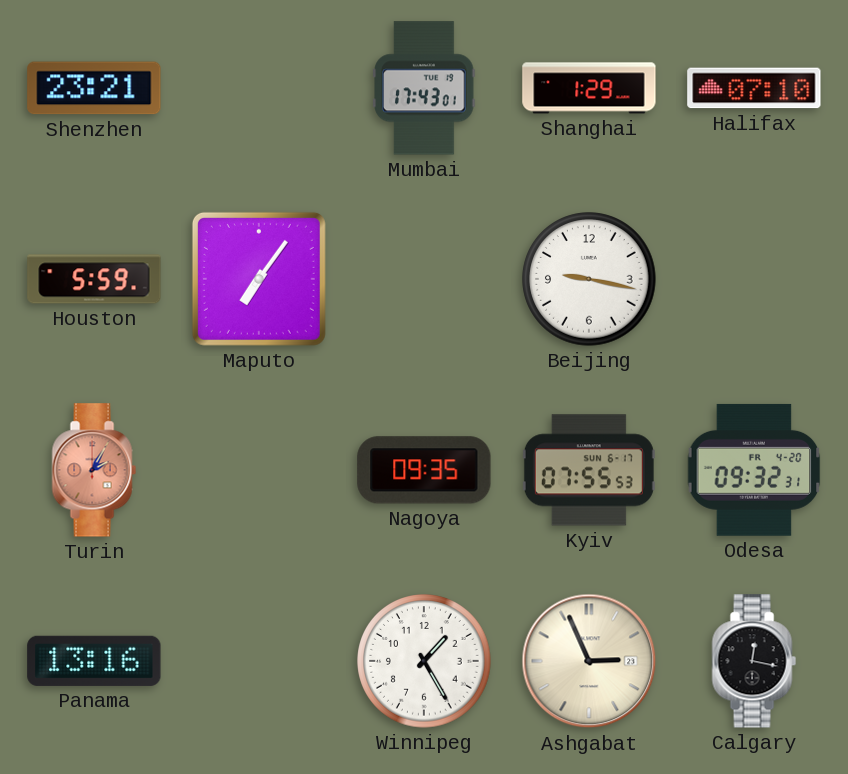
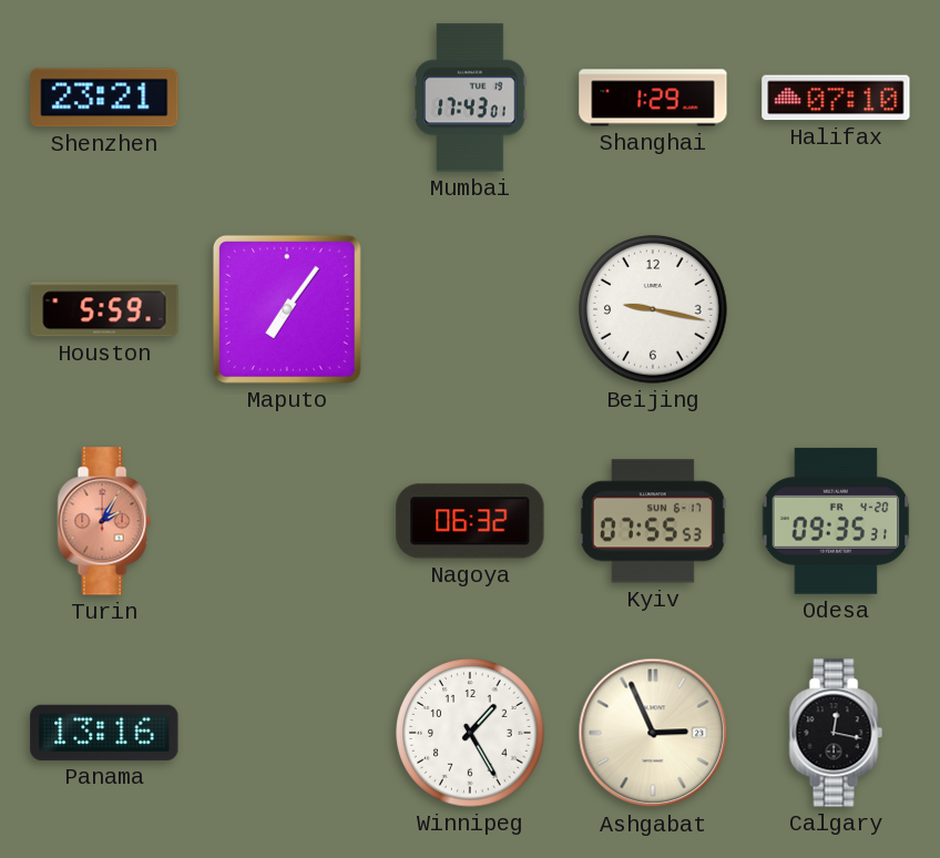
Nagoya: 09:35 -> 06:32 (470, 521)
Odesa: 09:32 -> 09:35 (836, 521)
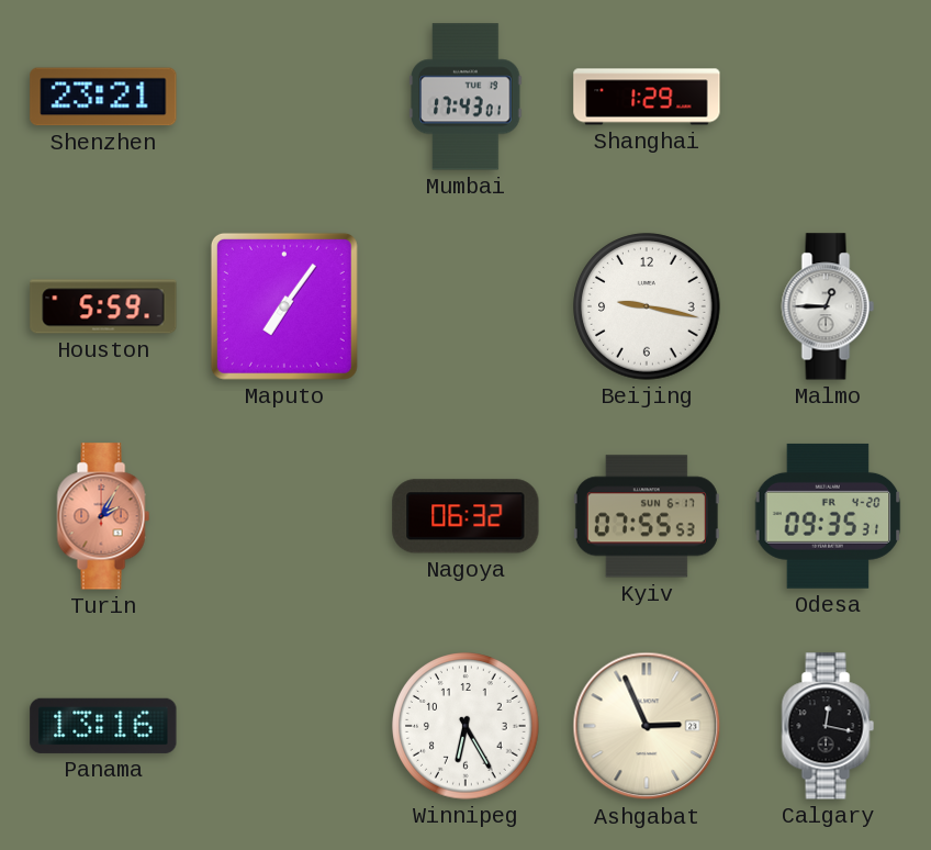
Halifax: 07:10 -> none (836, 98)
Malmo: none -> 12:45 (828, 306)
Winnipeg: 1:25 -> 6:25 (466, 726)
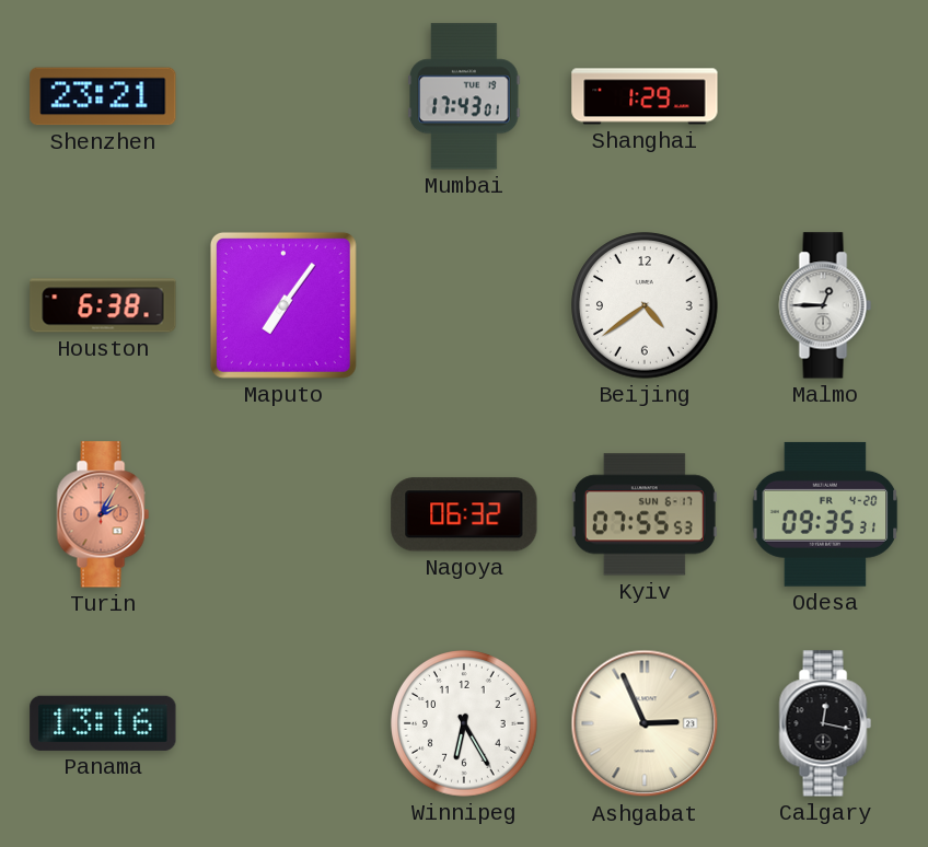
Houston: 5:59 -> 6:38 (103, 305)
Beijing: 9:17 -> 4:39 (645, 305)
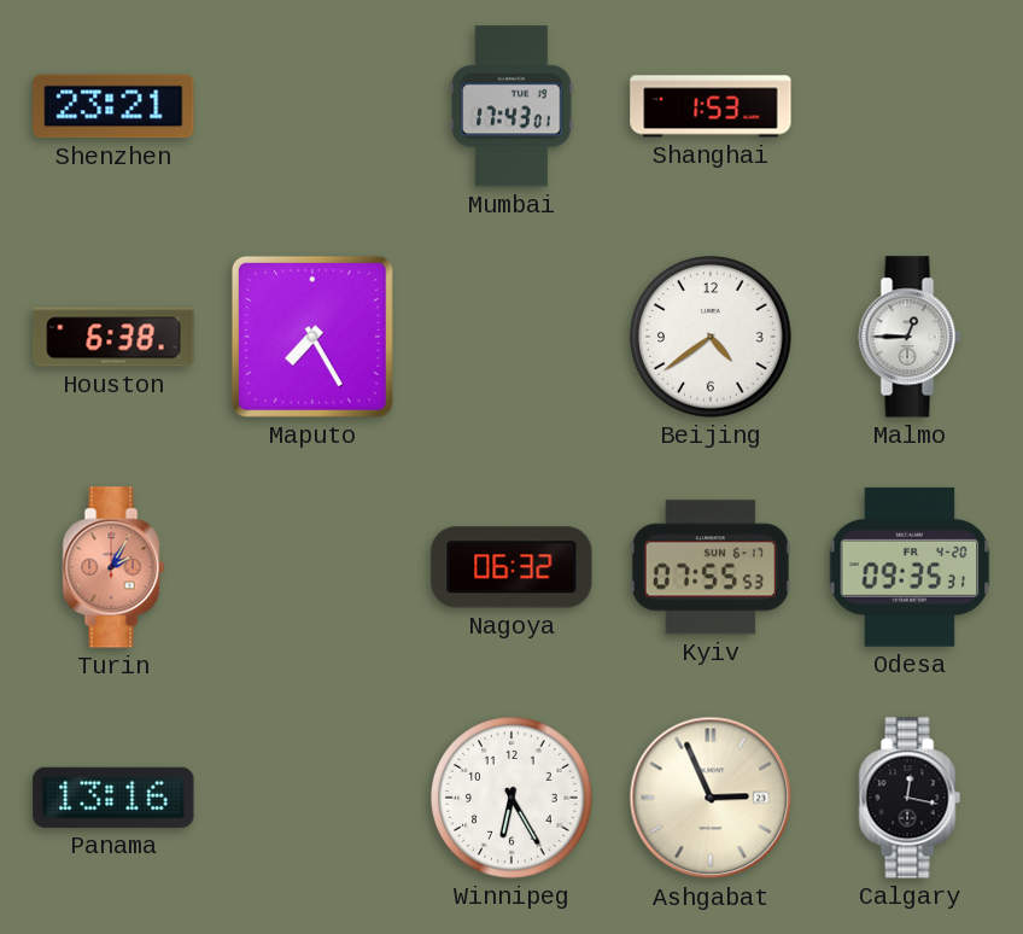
Shanghai: 1:29 -> 1:53 (711, 106)
Maputo: 7:06 -> 7:25 (312, 337)
